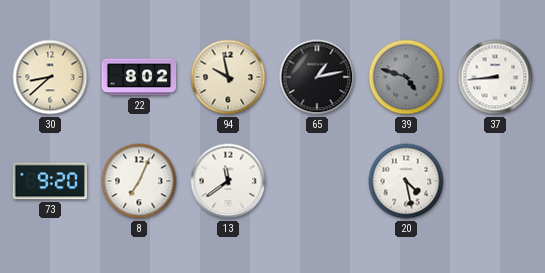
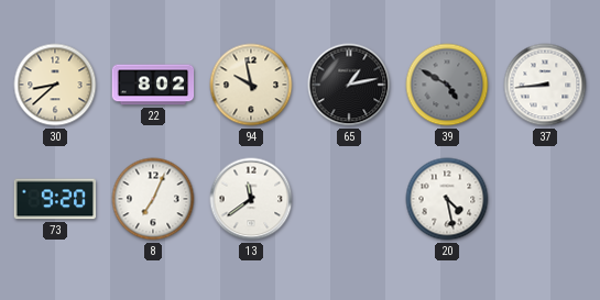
39: 4:48 -> 4:50 (447, 85)
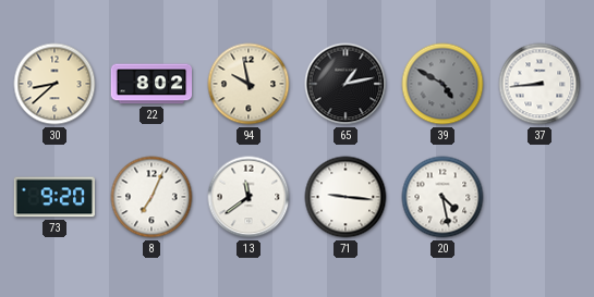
71: none -> 9:16 (346, 197)
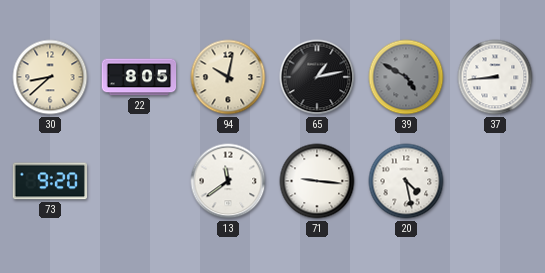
22: 8:02 -> 8:05 (139, 77)
94: 9:58 -> 10:02 (228, 77)
8: 7:04 -> none (151, 197)
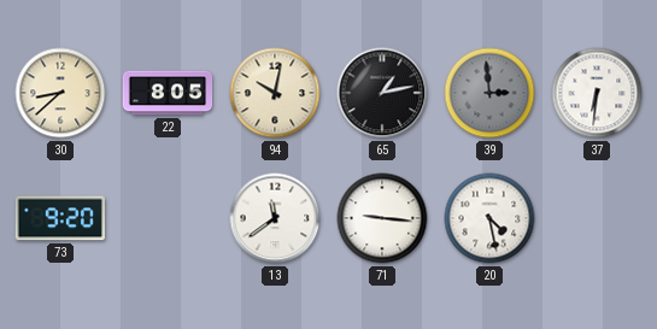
39: 4:50 -> 2:59 (489, 93)
37: 8:44 -> 6:31 (597, 93)
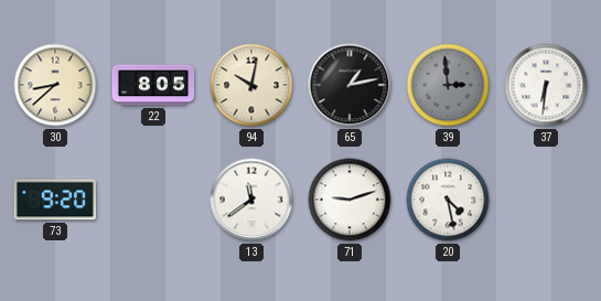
71: 9:16 -> 9:12 (350, 200)
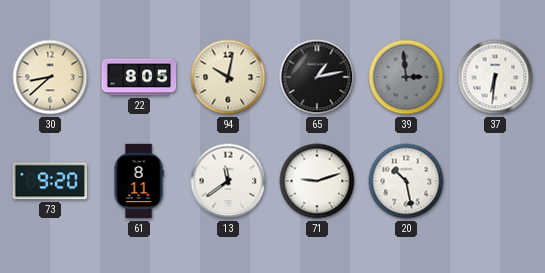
61: none -> 8:11 (139, 181)
20: 4:28 -> 10:28 (406, 181)
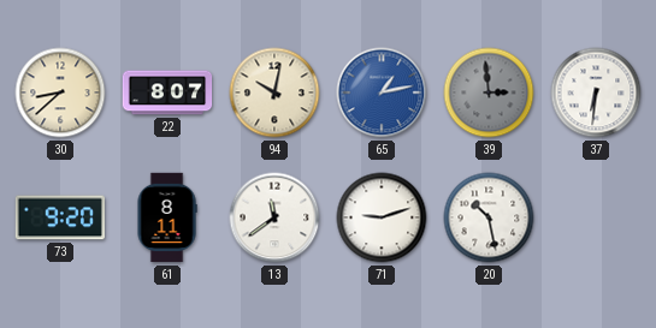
22: 8:05 -> 8:07 (167, 93)
65 dial: black -> blue (382, 93)
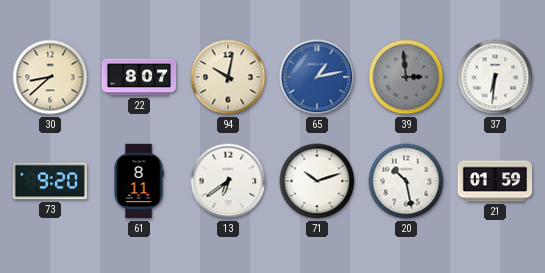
13: 11:39 -> 6:39 (228, 181)
71: 9:12 -> 10:12 (317, 181)
21: none -> 01:59 (495, 181)
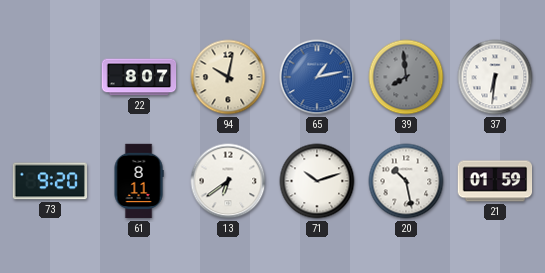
30: 8:38 -> none (50, 77)
39: 2:59 -> 7:59 (406, 77)
